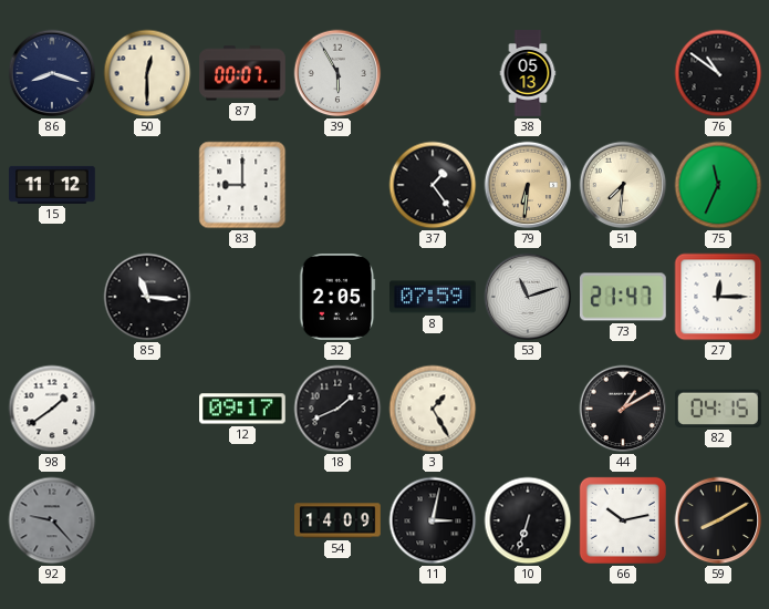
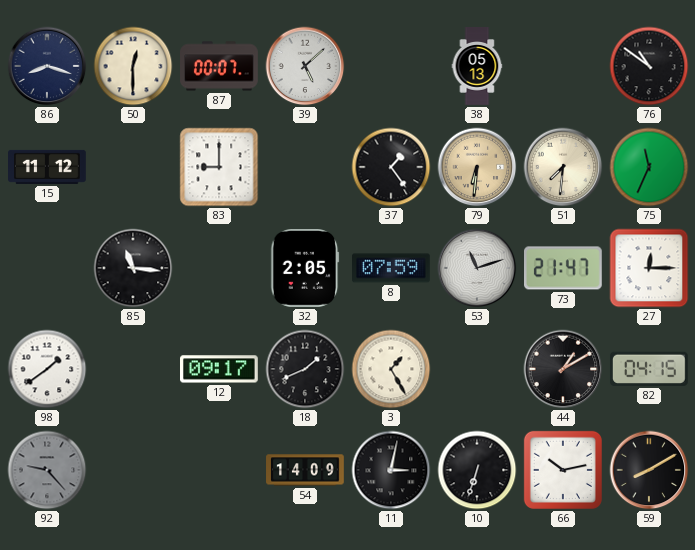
39: 5:55 -> 5:08 (305, 66)
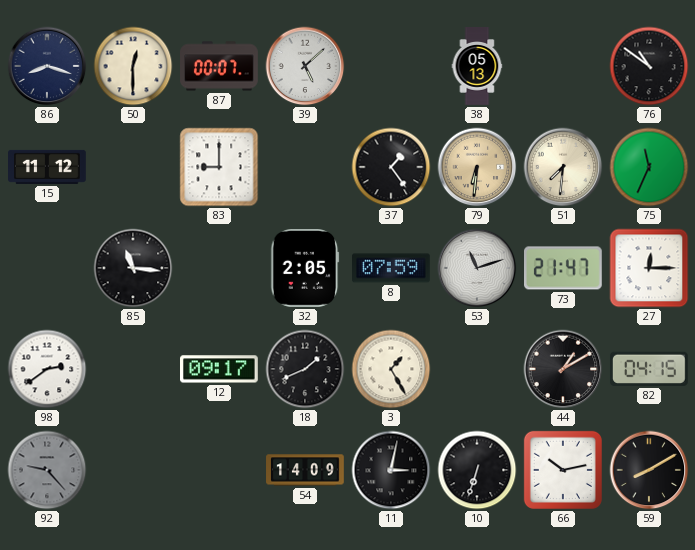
98: 1:39 -> 2:39 (47, 369)
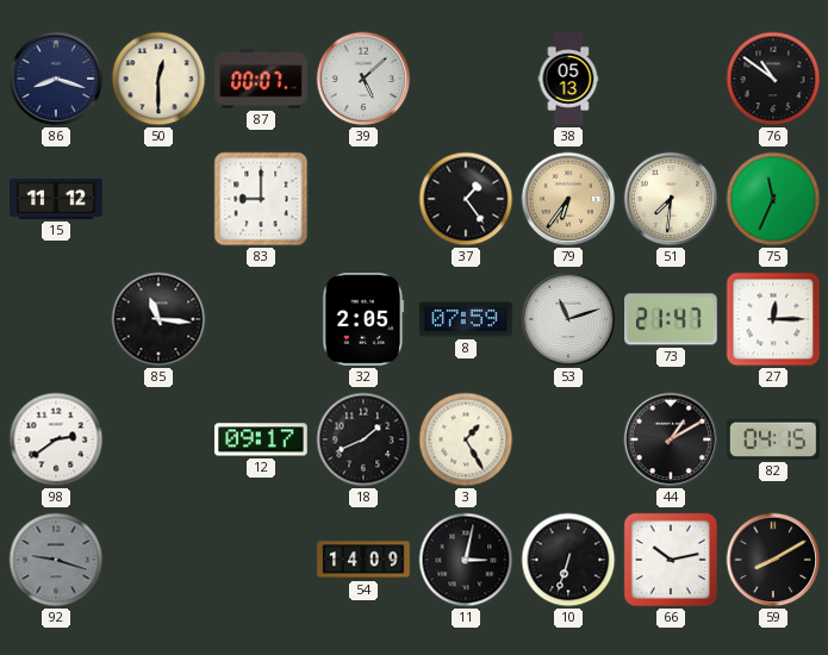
79: 6:31 -> 6:36 (568, 199)
92: 9:23 -> 9:18 (56, 560)
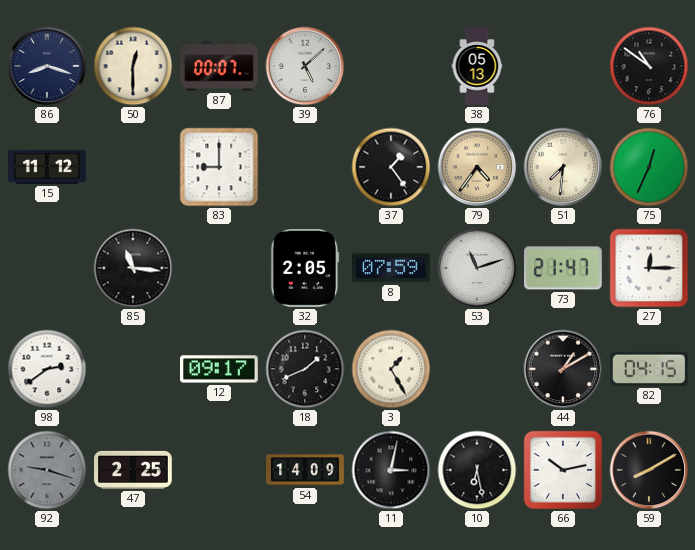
79: 6:36 -> 4:36 (477, 167)
75: 11:34 -> 12:34 (649, 167)
47: none -> 2:25 (133, 470)
10: 6:33 -> 6:28 (477, 470)
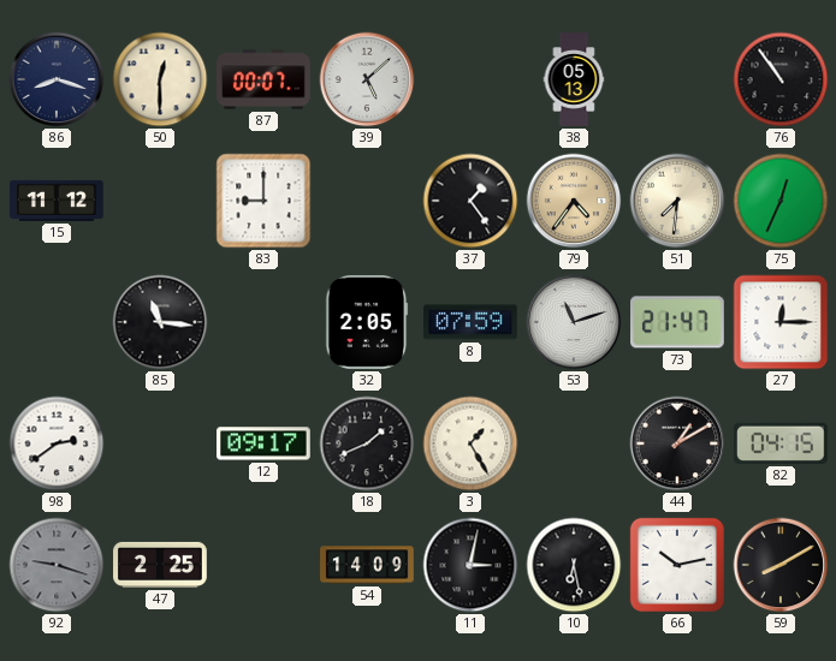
76: 10:51 -> 10:54 (781, 79)
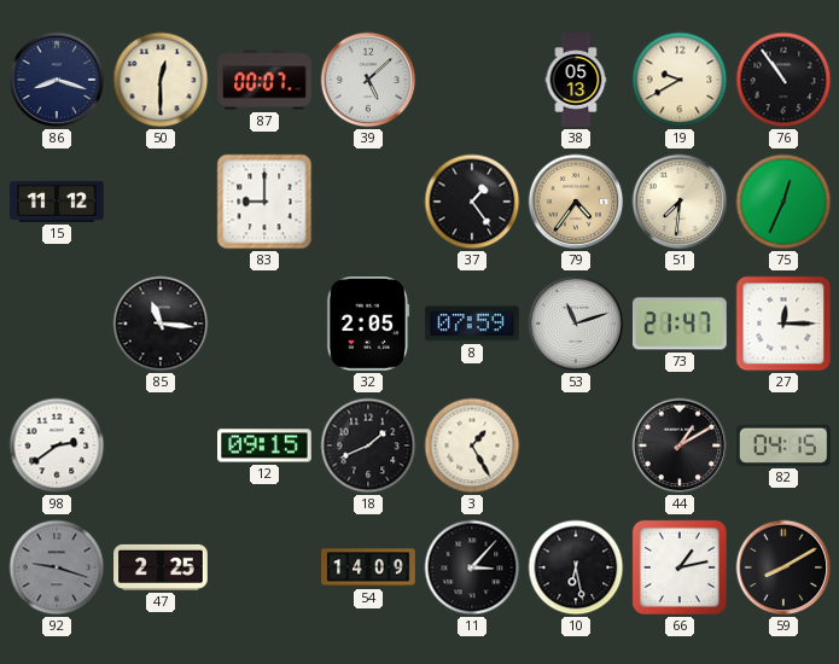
19: none -> 9:40 (680, 80)
12: 09:17 -> 09:15 (266, 445)
11: 3:02 -> 3:07 (472, 567)
66: 10:13 -> 1:13 (680, 567)
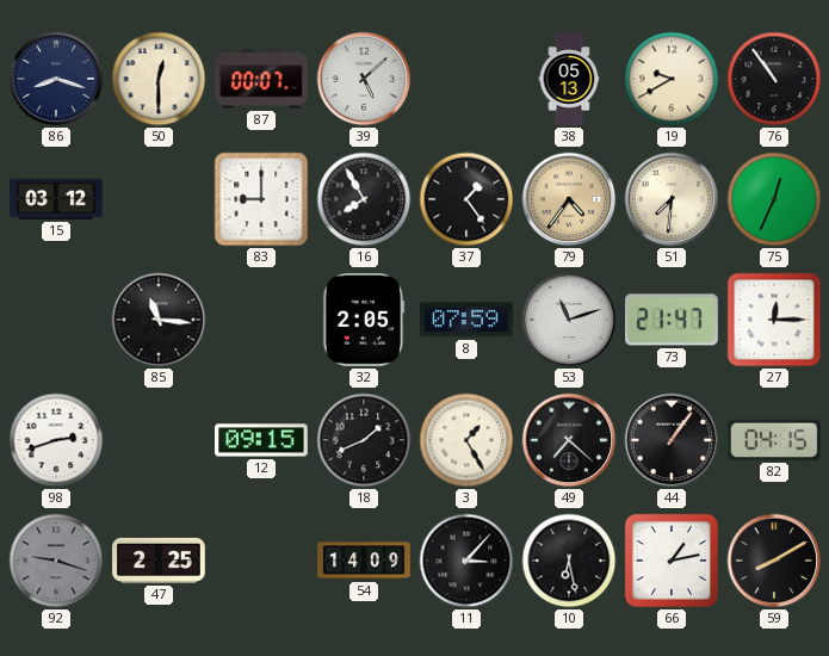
15: 11:12 -> 03:12 (57, 199)
16: none -> 7:55 (364, 199)
98: 2:39 -> 2:42 (56, 440)
49: none -> 7:22 (569, 440)
44: 1:10 -> 1:06 (672, 440)
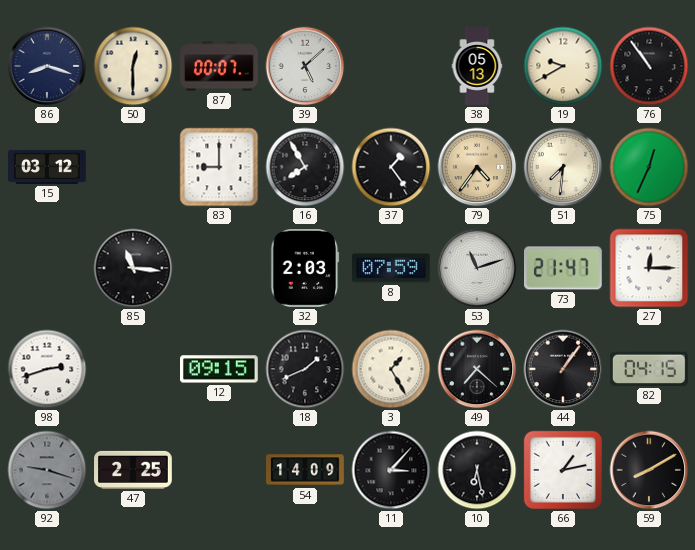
32: 2:05 -> 2:03 (305, 269)
